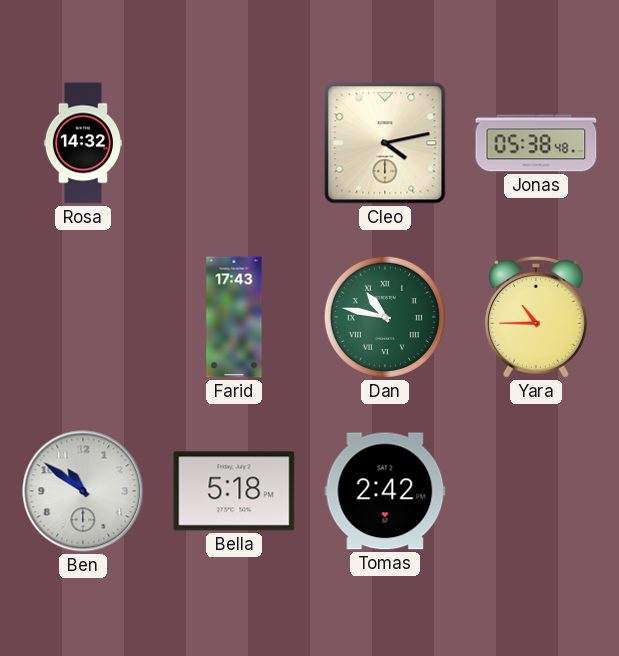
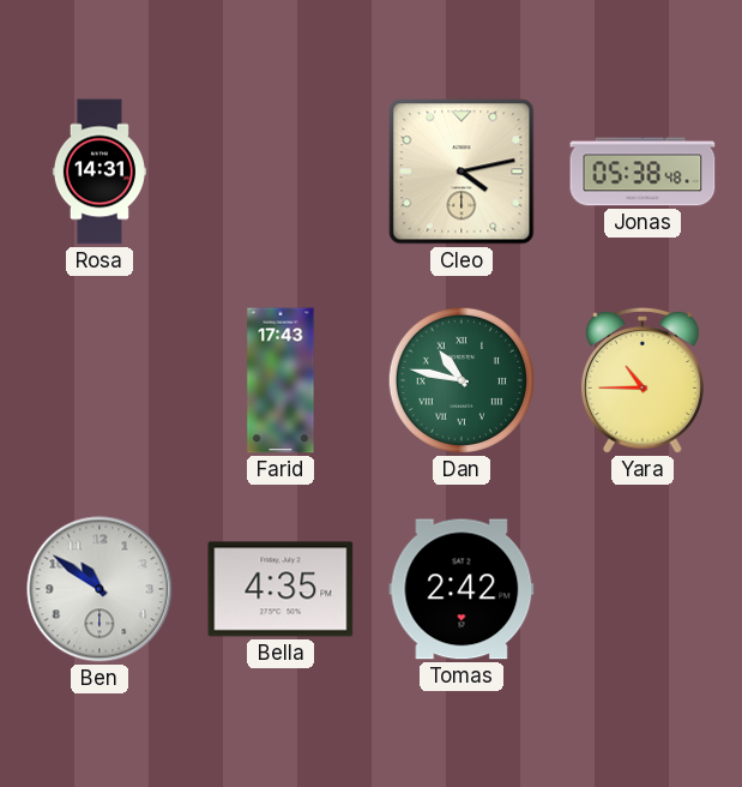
Rosa: 14:32 -> 14:31 (99, 172)
Bella: 5:18 -> 4:35 (280, 589)
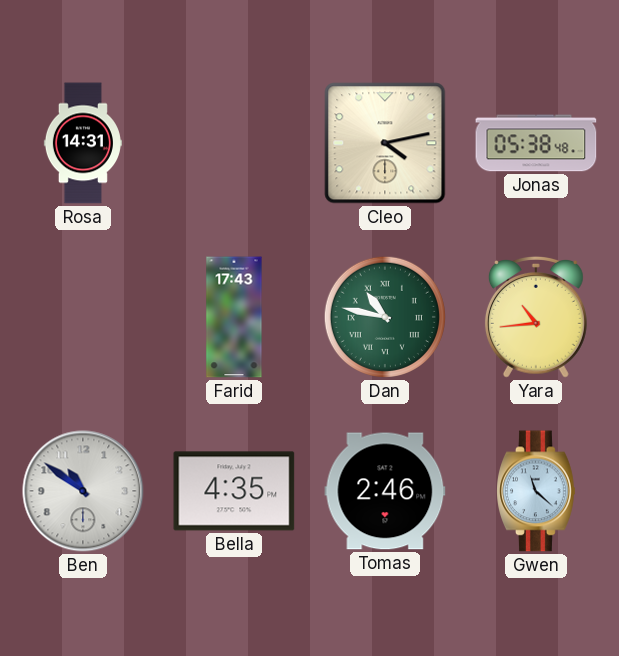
Yara: 10:45 -> 10:44 (536, 317)
Tomas: 2:42 -> 2:46 (385, 491)
Gwen: none -> 11:22 (536, 491)
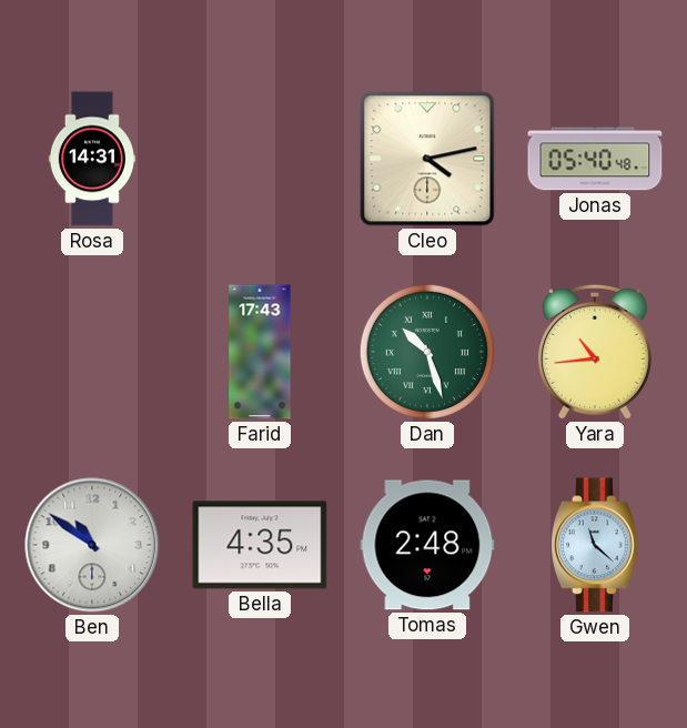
Jonas: 05:38 -> 05:40 (595, 159)
Dan: 10:47 -> 10:27 (427, 352)
Tomas: 2:46 -> 2:48 (427, 545)
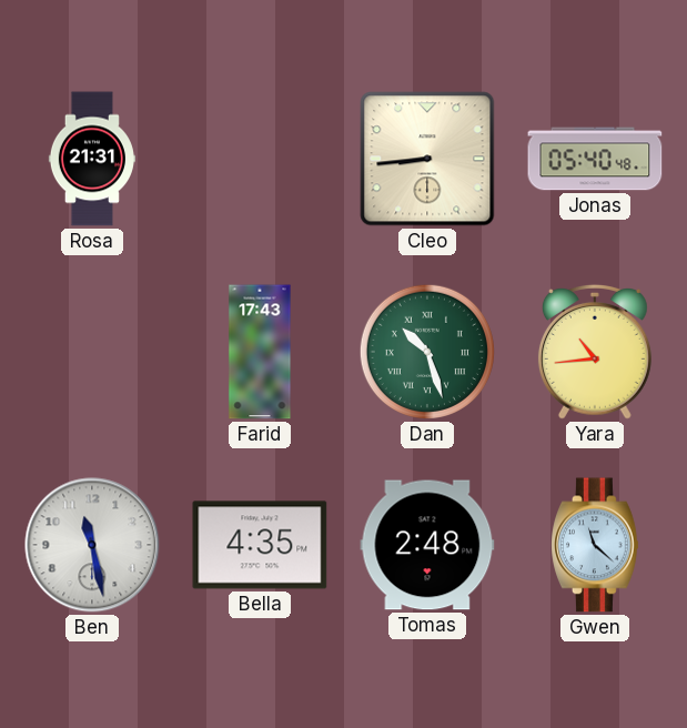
Rosa: 14:31 -> 21:31 (92, 159)
Cleo: 4:13 -> 8:44 (427, 159)
Ben: 10:51 -> 11:28 (92, 545)
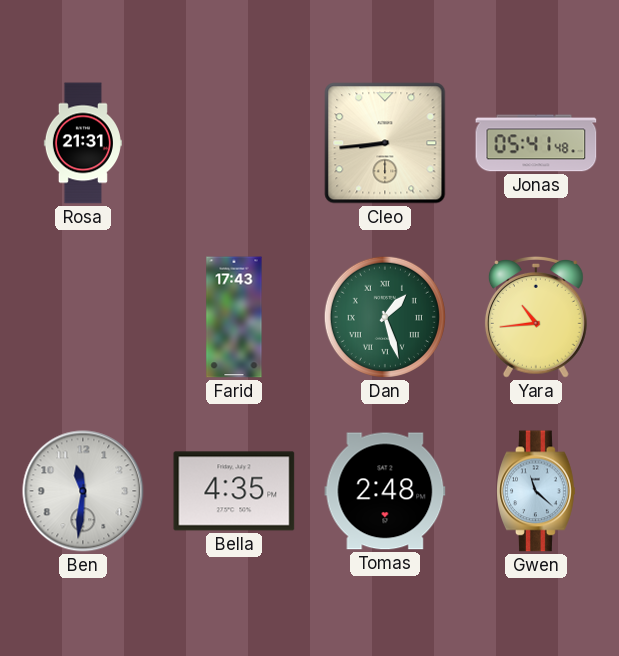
Jonas: 05:40 -> 05:41 (536, 143)
Dan: 10:27 -> 1:27 (385, 317)
Ben: 11:28 -> 11:31 (83, 491)
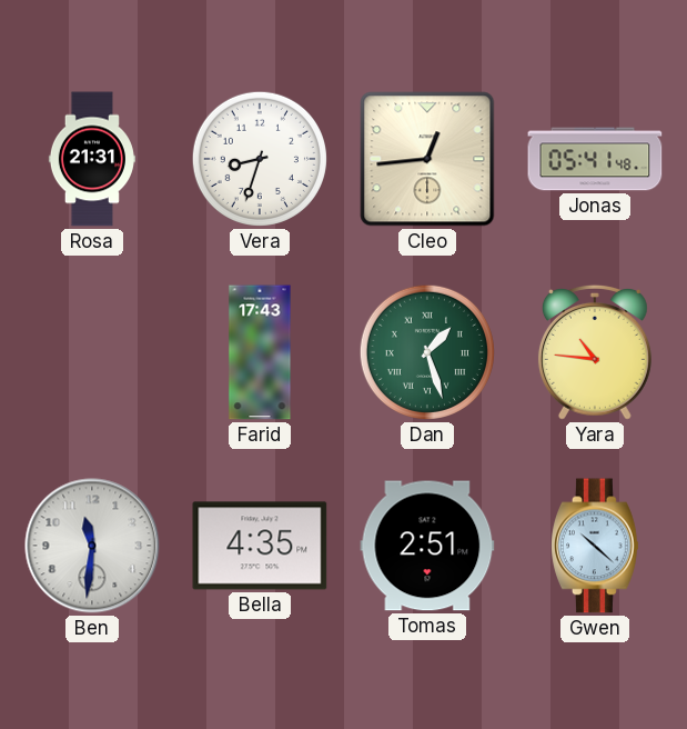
Vera: none -> 8:33 (260, 159)
Cleo: 8:44 -> 12:44 (427, 159)
Yara: 10:44 -> 10:46 (595, 352)
Tomas: 2:48 -> 2:51 (427, 546)
Gwen: 11:22 -> 10:22 (595, 546)
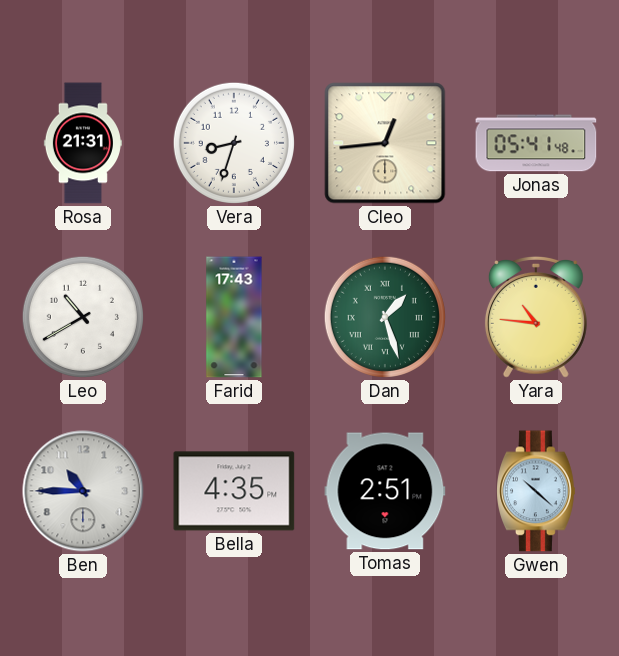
Leo: none -> 10:40 (83, 317)
Ben: 11:31 -> 10:45 (83, 491)
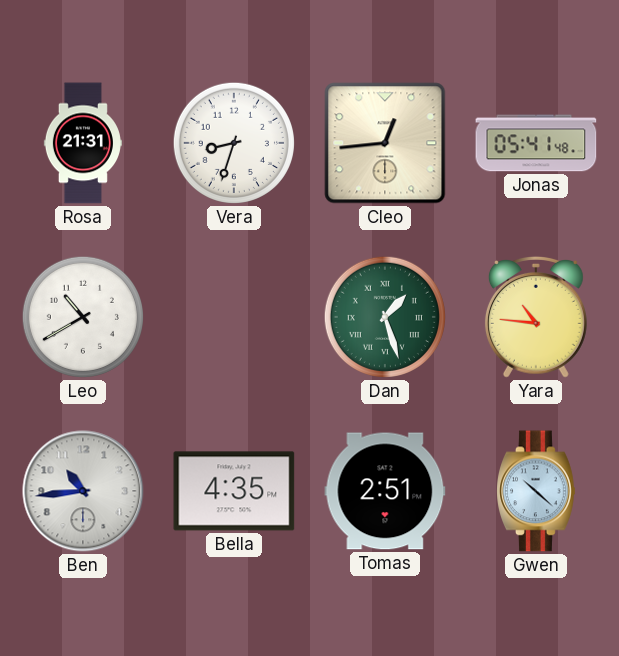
Farid: 17:43 -> none (234, 317)
Ben: 10:45 -> 10:44 (83, 491)
